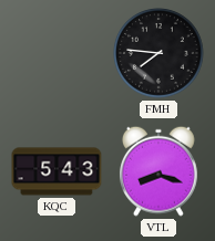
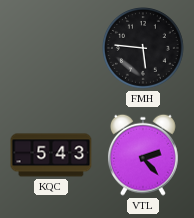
FMH: 7:46 -> 5:46 (144, 49)
VTL: 8:18 -> 2:23 (143, 155)
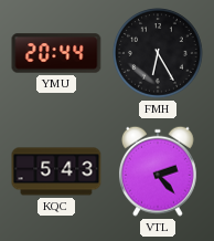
YMU: none -> 20:44 (56, 53)
FMH: 5:46 -> 6:25 (159, 54)
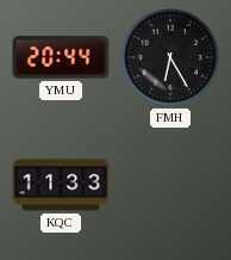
KQC: 5:43 -> 11:33 (61, 185)
VTL: 2:23 -> none (158, 171)
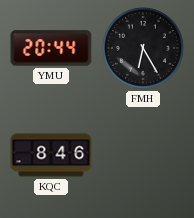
KQC: 11:33 -> 8:46 (51, 155)
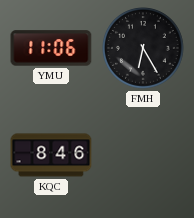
YMU: 20:44 -> 11:06 (51, 48)
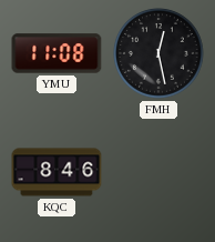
YMU: 11:06 -> 11:08 (57, 53)
FMH: 6:25 -> 12:28 (160, 54)
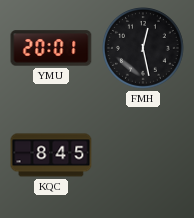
YMU: 11:08 -> 20:01 (51, 48)
KQC: 8:46 -> 8:45 (51, 155)
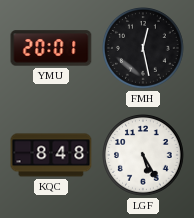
KQC: 8:45 -> 8:48 (51, 155)
LGF: none -> 5:25 (144, 156)
